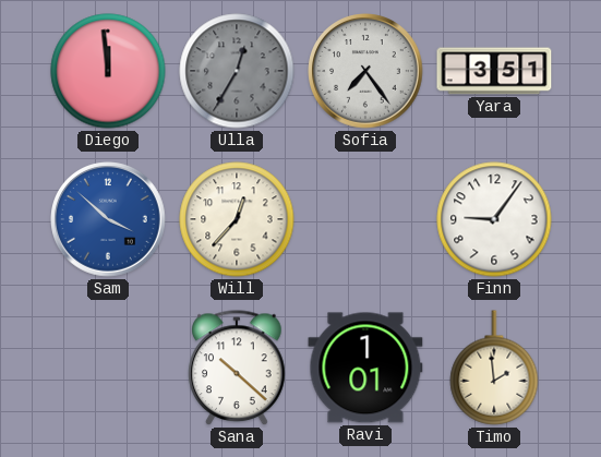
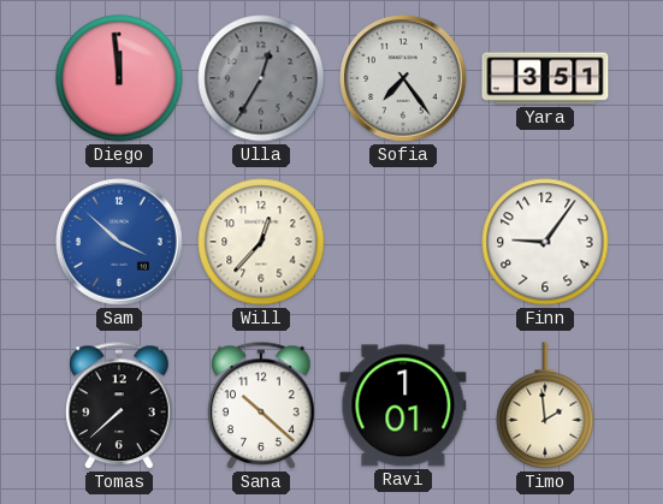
Tomas: none -> 7:38 (119, 407)
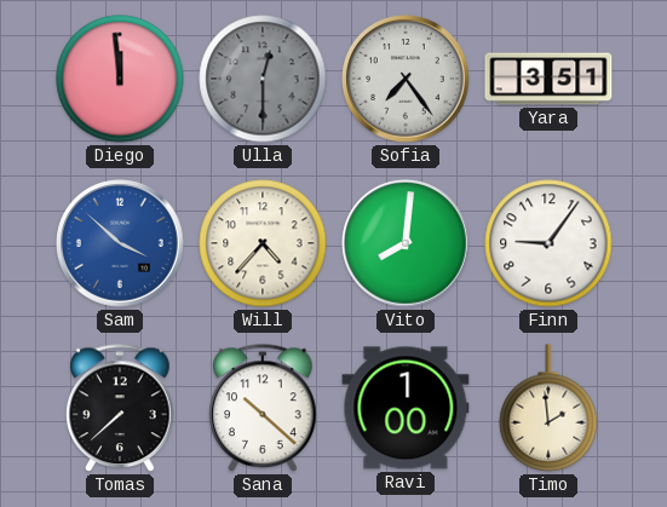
Ulla: 12:35 -> 12:30 (263, 79)
Will: 12:37 -> 4:37 (263, 243)
Vito: none -> 8:01 (406, 243)
Ravi: 1:01 -> 1:00 (406, 408)
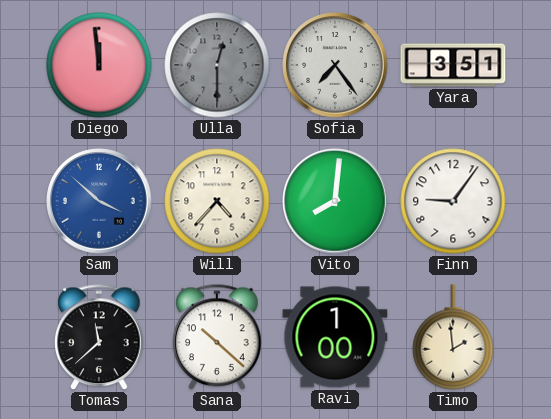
Tomas: 7:38 -> 11:38 (99, 338)
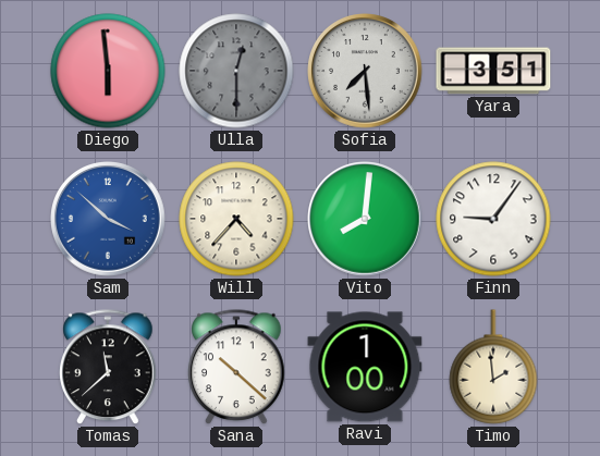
Diego: 11:59 -> 5:59 (108, 71)
Sofia: 7:24 -> 7:29 (365, 71)
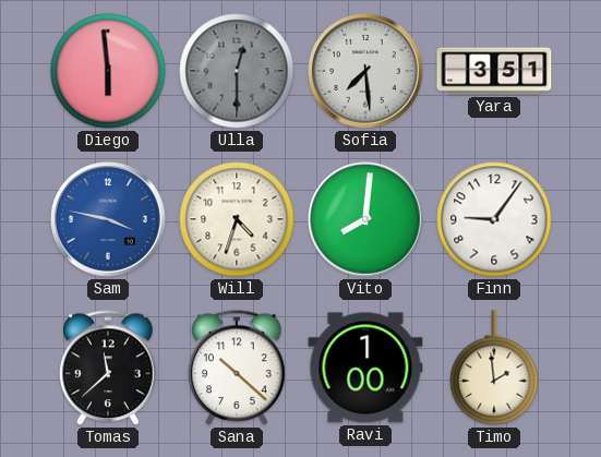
Sam: 3:52 -> 3:47 (108, 219)
Will: 4:37 -> 4:33 (237, 219)
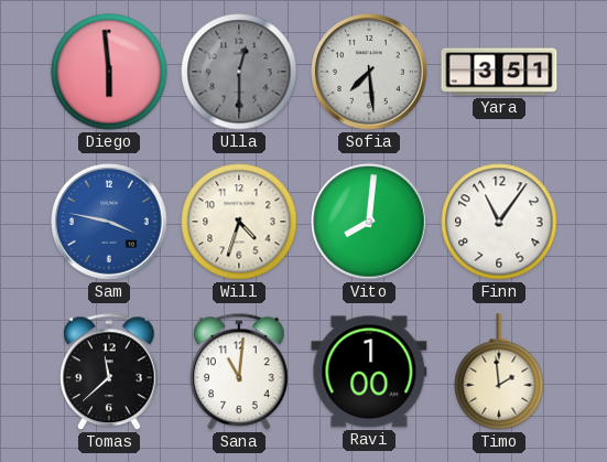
Finn: 9:06 -> 11:06 (499, 222)
Sana: 10:22 -> 11:01 (239, 373)
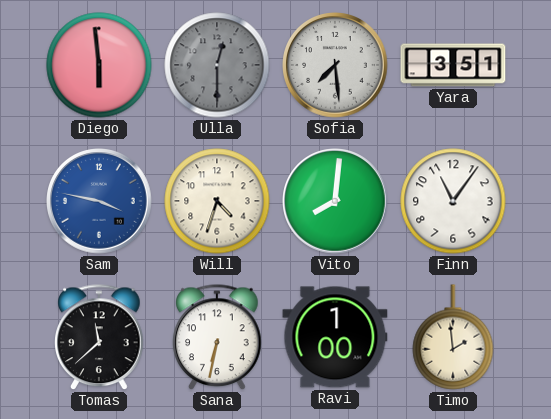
Sana: 11:01 -> 6:32 (217, 338)
